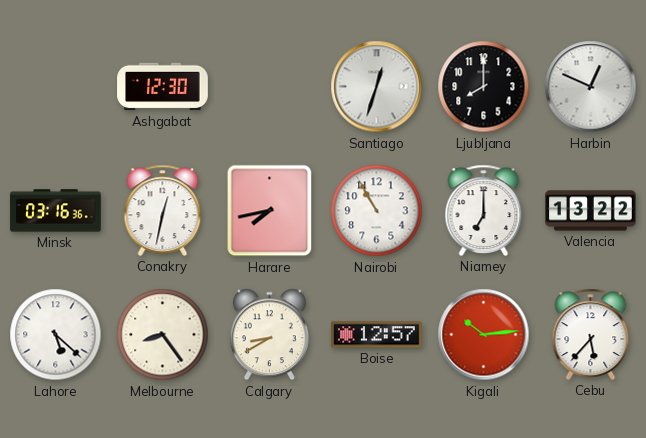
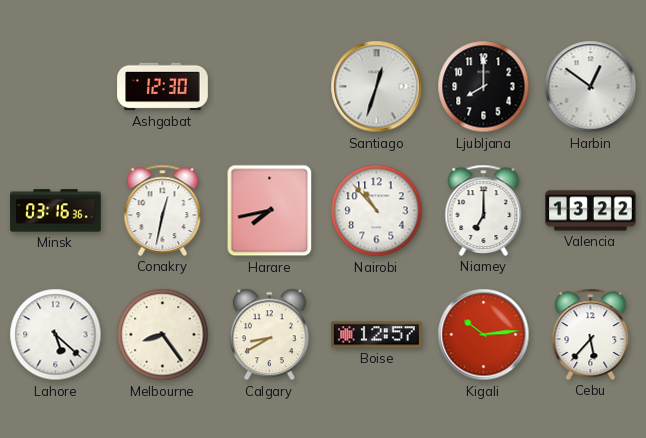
Harbin: 12:49 -> 12:51 (591, 87)
Nairobi: 10:55 -> 10:53 (377, 211)
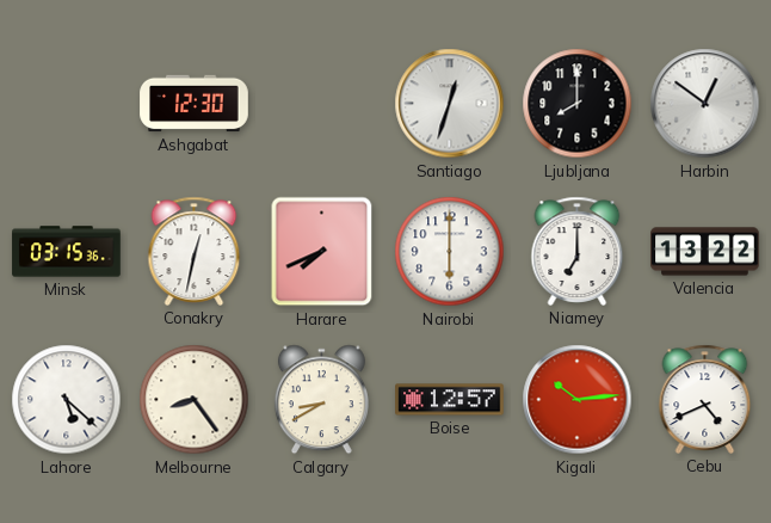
Minsk: 03:16 -> 03:15 (67, 252)
Harare: 7:43 -> 7:41 (322, 252)
Nairobi: 10:53 -> 6:00 (450, 252)
Cebu: 5:37 -> 4:41 (705, 399)
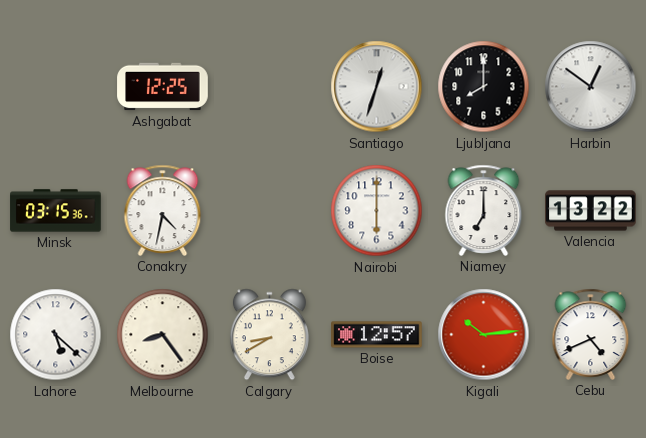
Ashgabat: 12:30 -> 12:25 (163, 87)
Conakry: 12:32 -> 4:32 (163, 210)
Harare: 7:41 -> none (322, 252)
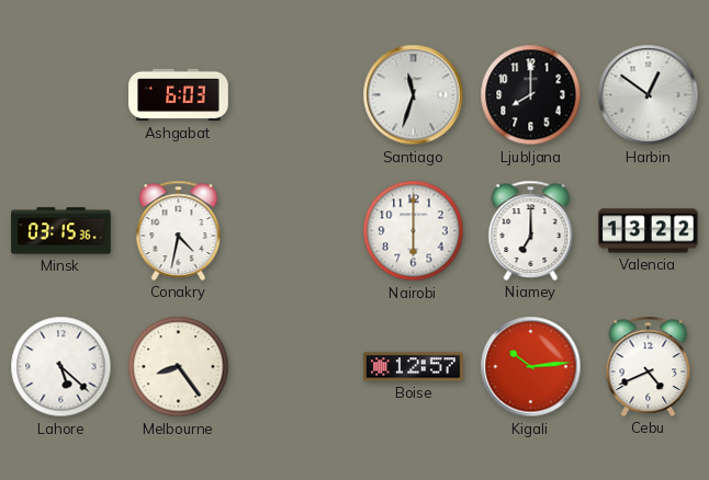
Ashgabat: 12:25 -> 6:03 (179, 95)
Santiago: 12:33 -> 11:33 (414, 95)
Calgary: 8:40 -> none (269, 335)
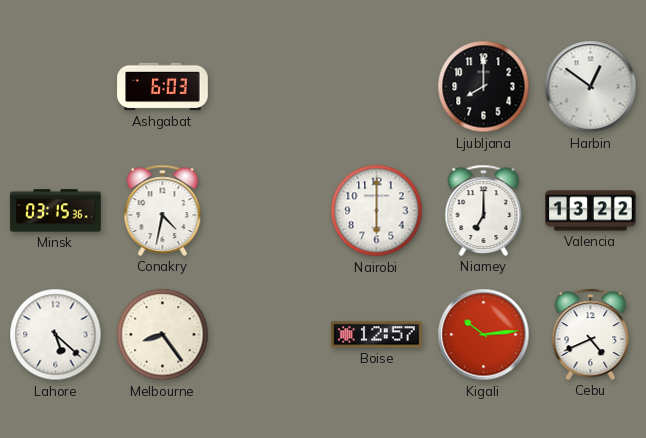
Santiago: 11:33 -> none (414, 95)
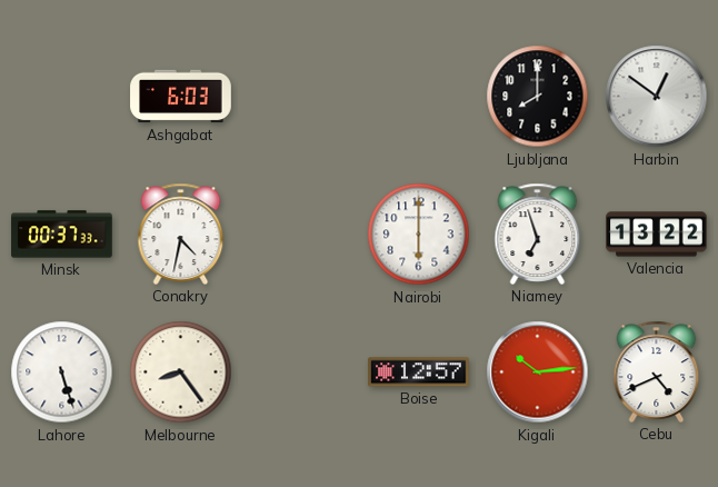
Minsk: 03:15 -> 00:37 (62, 235)
Niamey: 7:00 -> 6:57 (538, 233)
Lahore: 5:22 -> 5:27 (62, 372)
